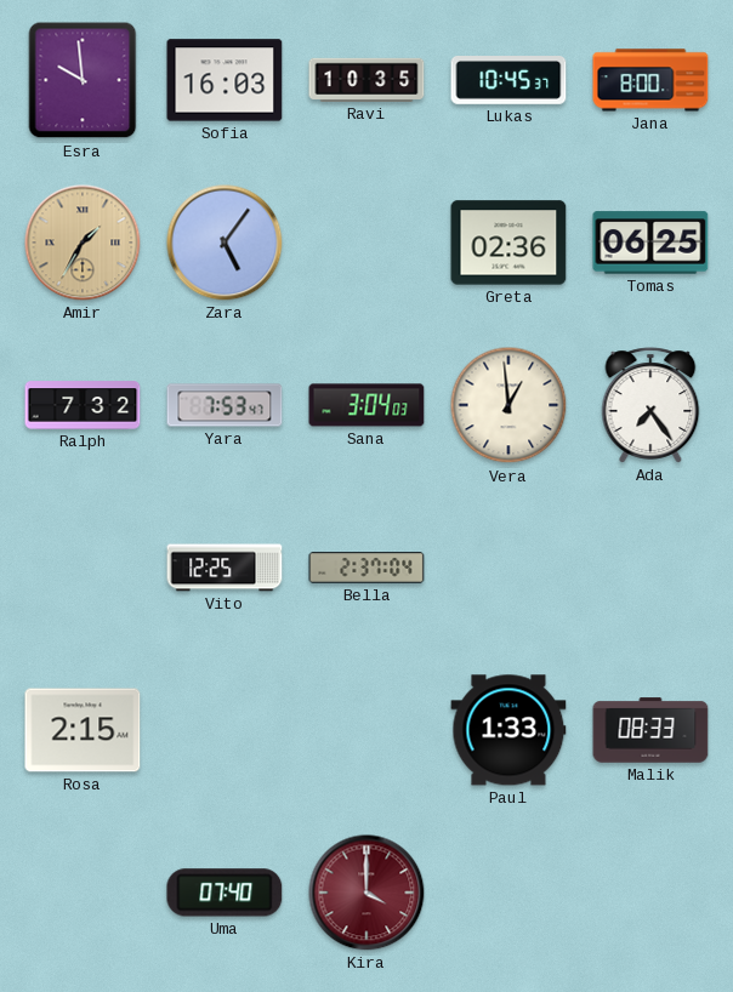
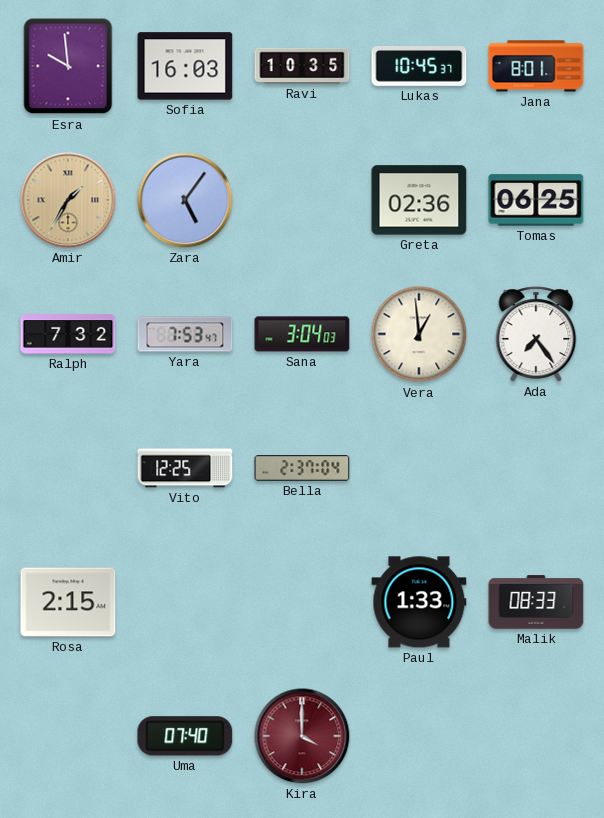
Jana: 8:00 -> 8:01 (536, 66)
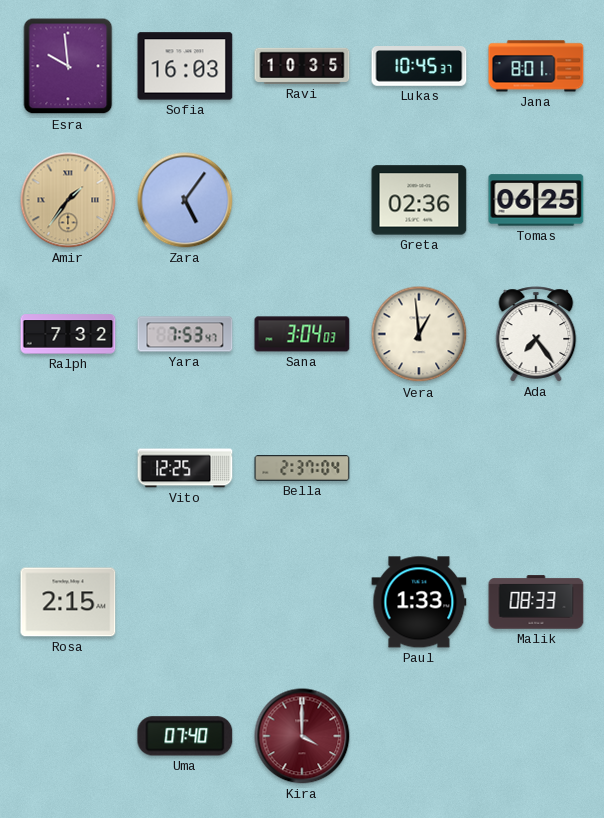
Amir: 1:35 -> 1:36 (68, 200)
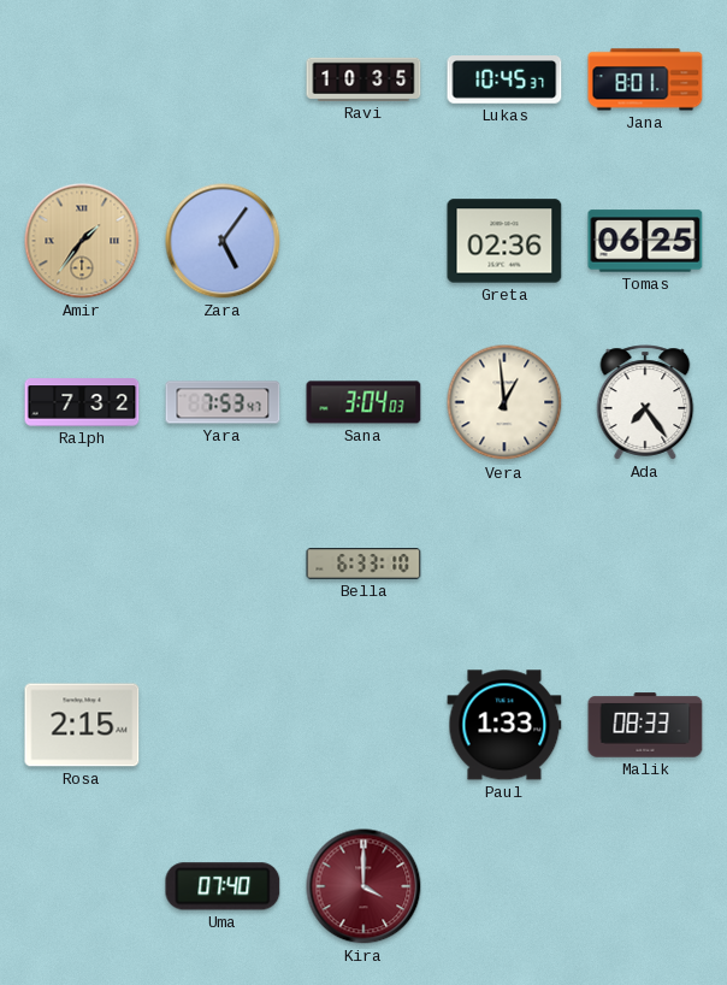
Esra: 9:59 -> none (68, 66)
Sofia: 16:03 -> none (185, 66)
Vito: 12:25 -> none (185, 468)
Bella: 2:37 -> 6:33 (363, 564)
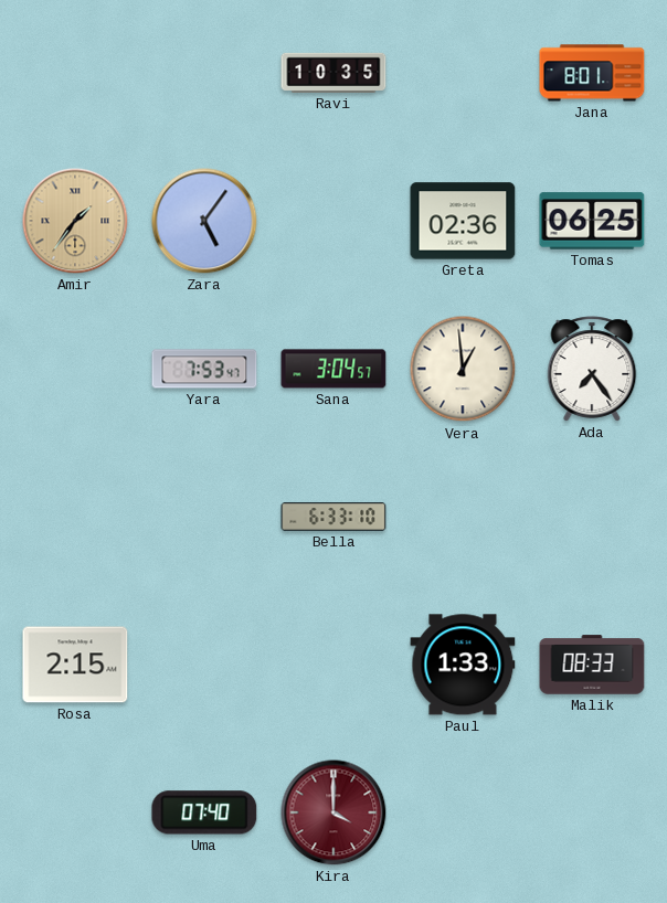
Lukas: 10:45 -> none (504, 81)
Ralph: 7:32 -> none (82, 402)
Sana: 3:04:03 -> 3:04:57 (333, 369)
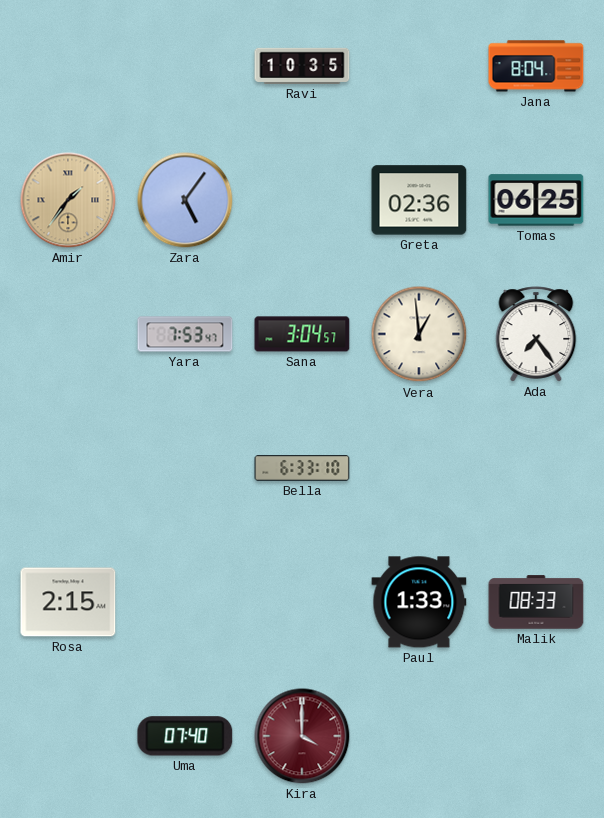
Jana: 8:01 -> 8:04 (536, 66)
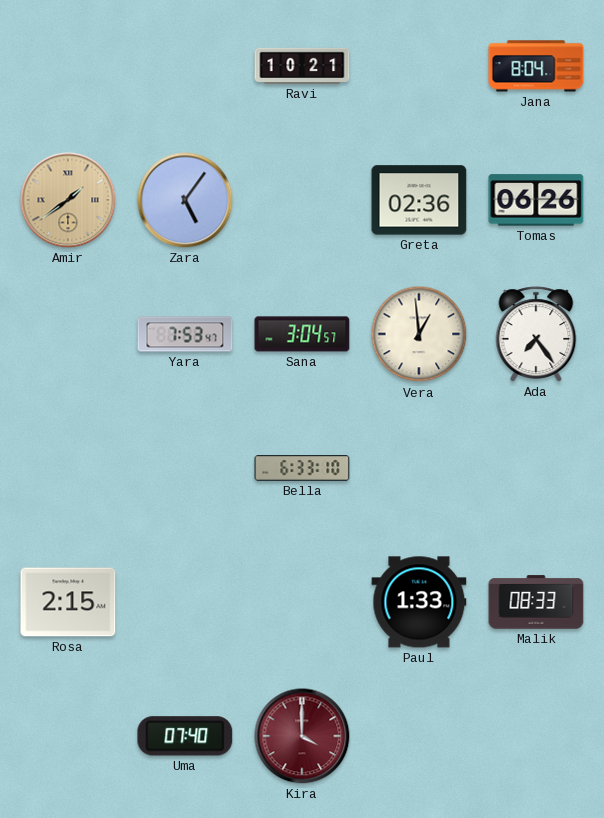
Ravi: 10:35 -> 10:21 (302, 66)
Amir: 1:36 -> 1:39 (68, 200)
Tomas: 06:25 -> 06:26 (536, 200)
